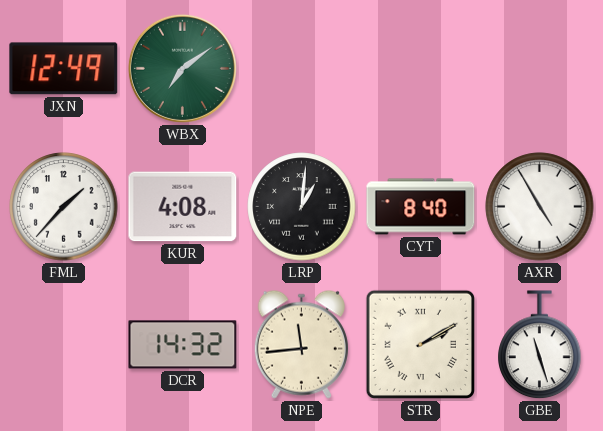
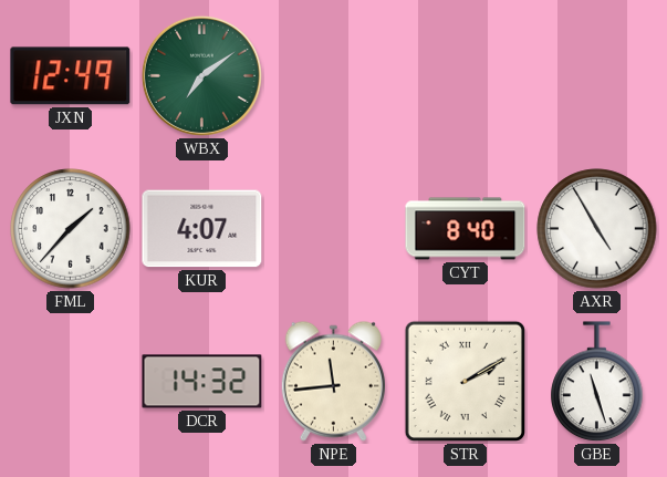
KUR: 4:08 -> 4:07 (202, 229)
LRP: 1:01 -> none (302, 207)
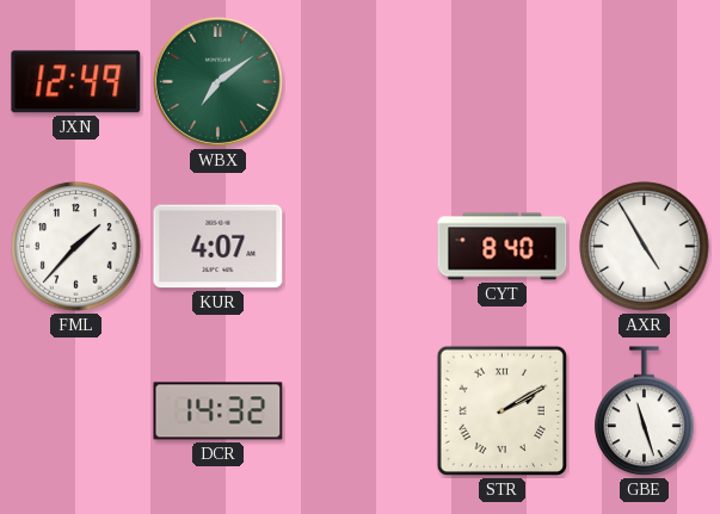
NPE: 11:44 -> none (333, 381)
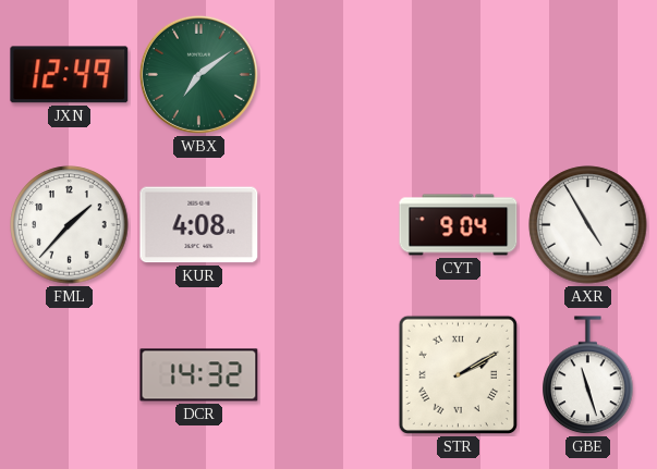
KUR: 4:07 -> 4:08 (199, 225)
CYT: 8:40 -> 9:04 (459, 225)
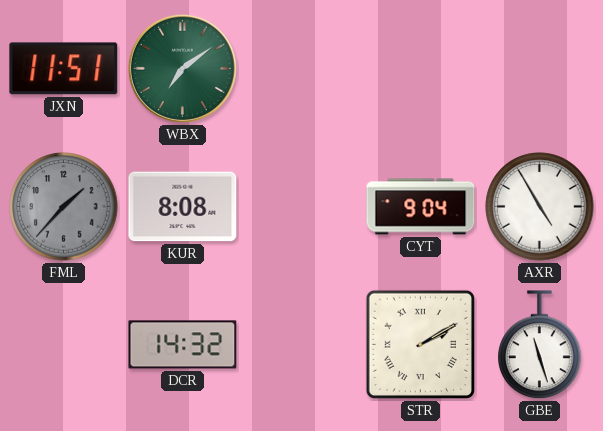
JXN: 12:49 -> 11:51 (64, 69)
FML dial: white -> grey (64, 207)
KUR: 4:08 -> 8:08 (183, 207)
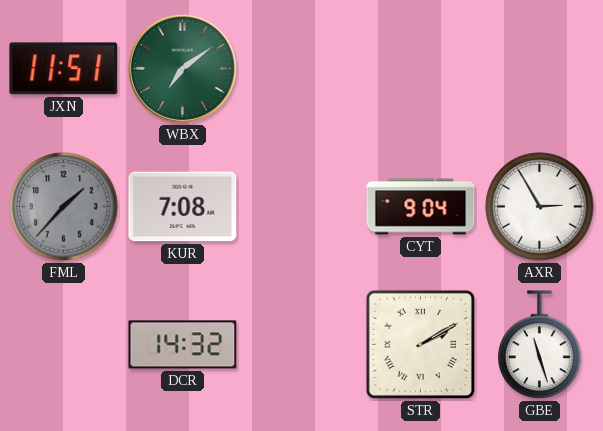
KUR: 8:08 -> 7:08 (183, 207)
AXR: 4:55 -> 2:55 (540, 207)
